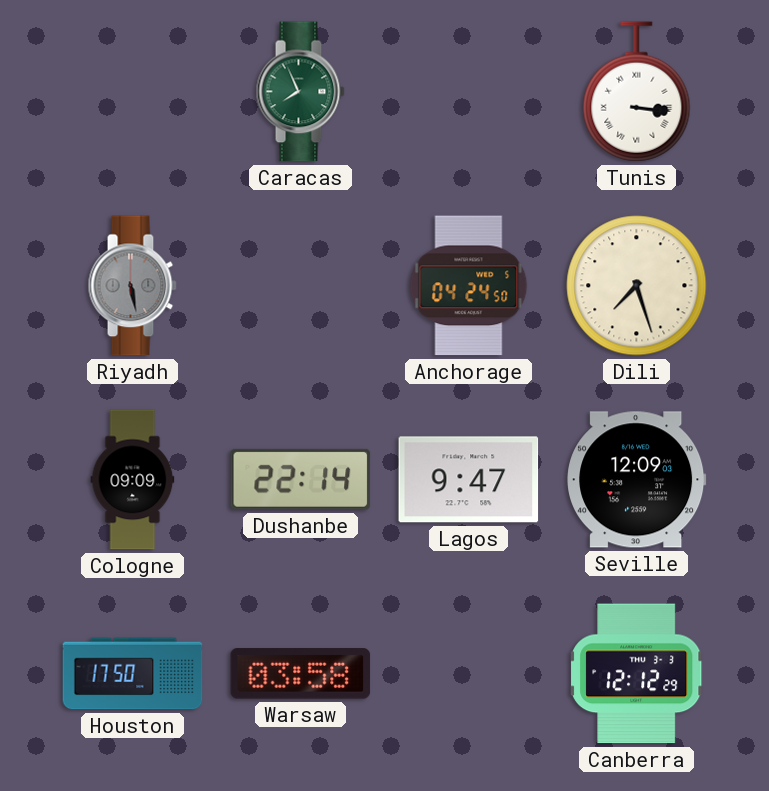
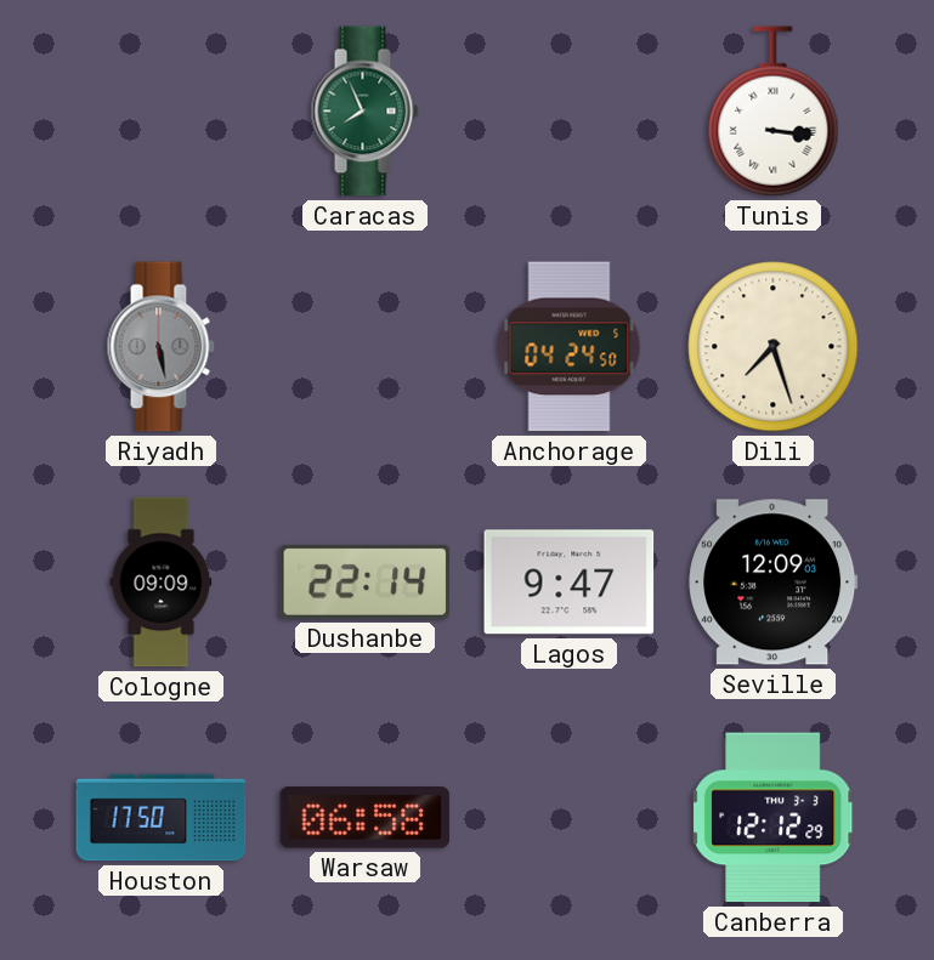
Warsaw: 03:58 -> 06:58 (366, 818)
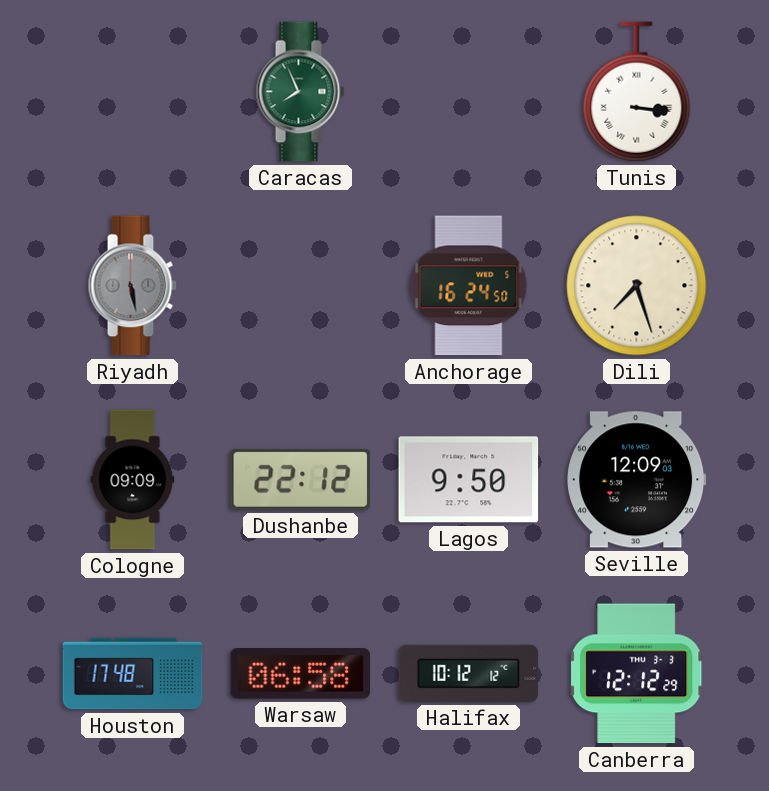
Anchorage: 04:24 -> 16:24 (469, 286)
Dushanbe: 22:14 -> 22:12 (301, 479)
Lagos: 9:47 -> 9:50 (469, 480)
Houston: 17:50 -> 17:48 (133, 674)
Halifax: none -> 10:12 (469, 673)
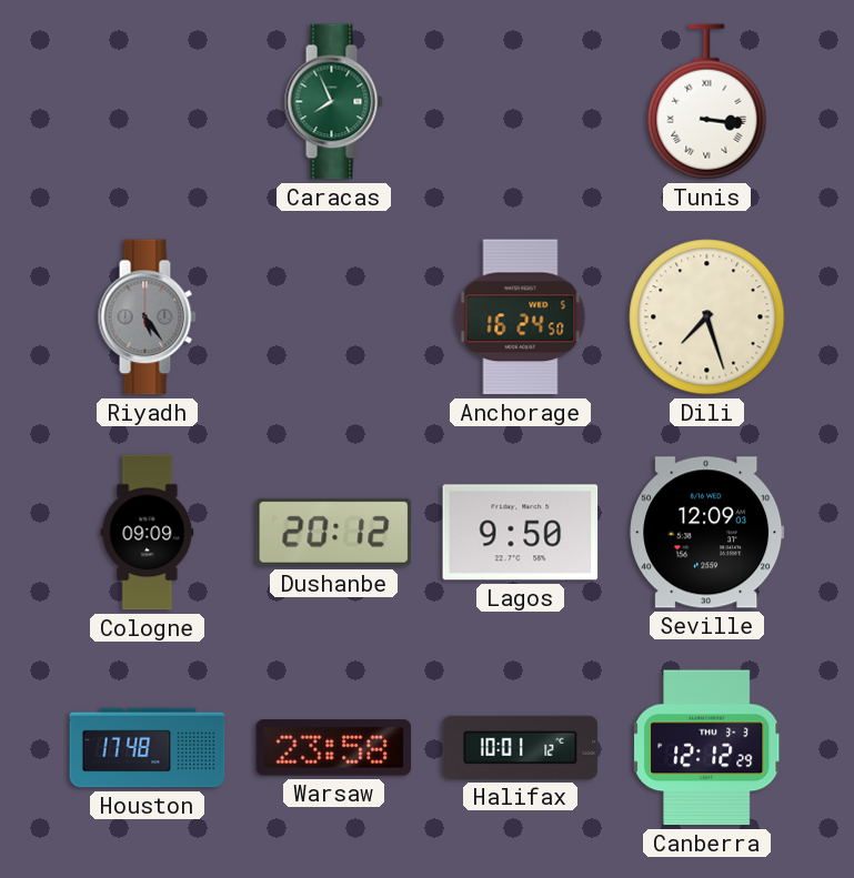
Riyadh: 5:28 -> 5:24 (147, 317)
Dushanbe: 22:12 -> 20:12 (334, 532)
Warsaw: 06:58 -> 23:58 (334, 748)
Halifax: 10:12 -> 10:01 (521, 747)
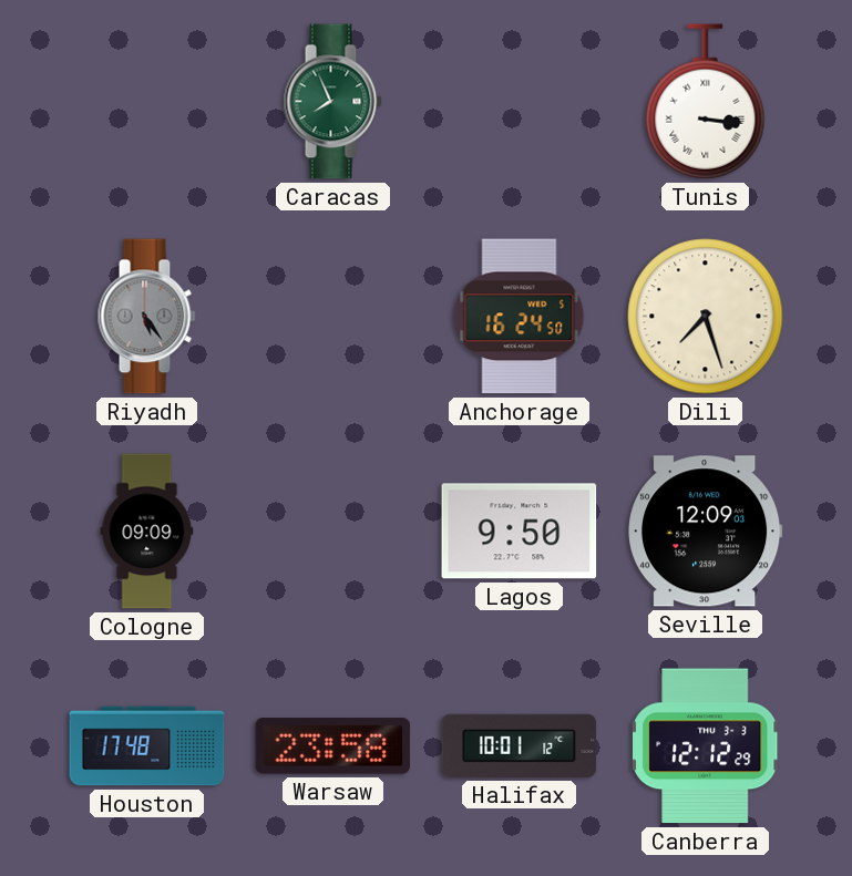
Dushanbe: 20:12 -> none (334, 532)
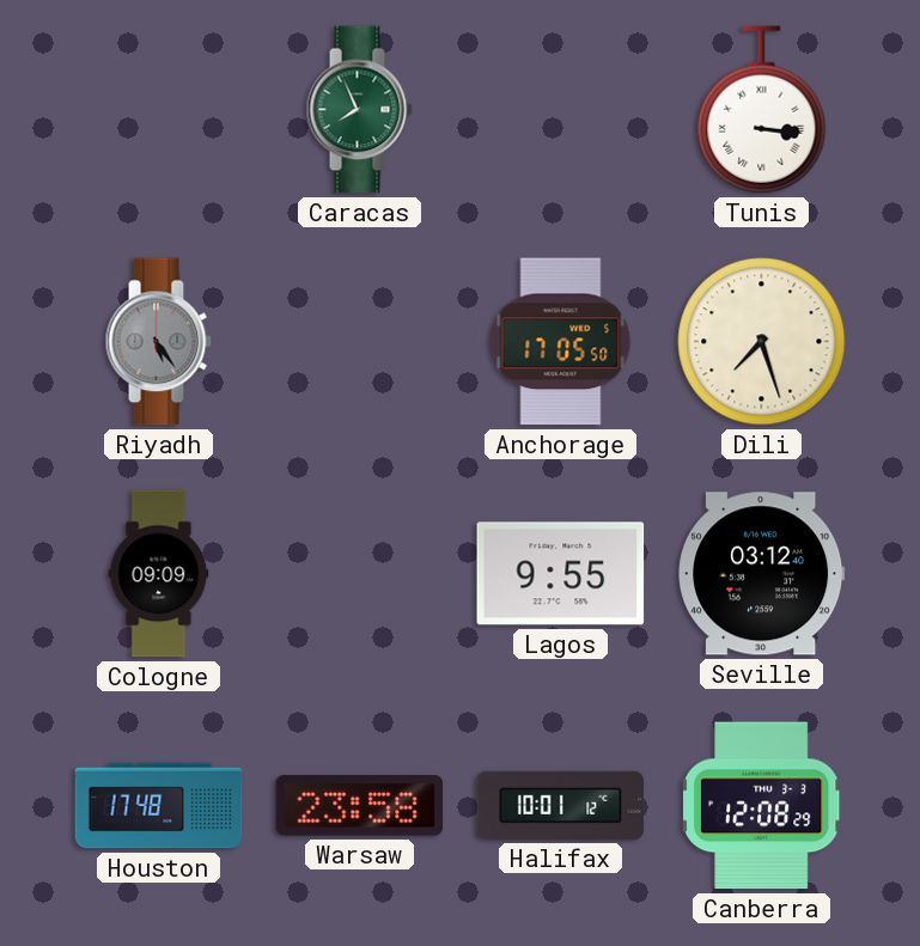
Anchorage: 16:24 -> 17:05 (561, 342)
Lagos: 9:50 -> 9:55 (561, 574)
Seville: 12:09 -> 03:12 (762, 574)
Canberra: 12:12 -> 12:08 (762, 806)
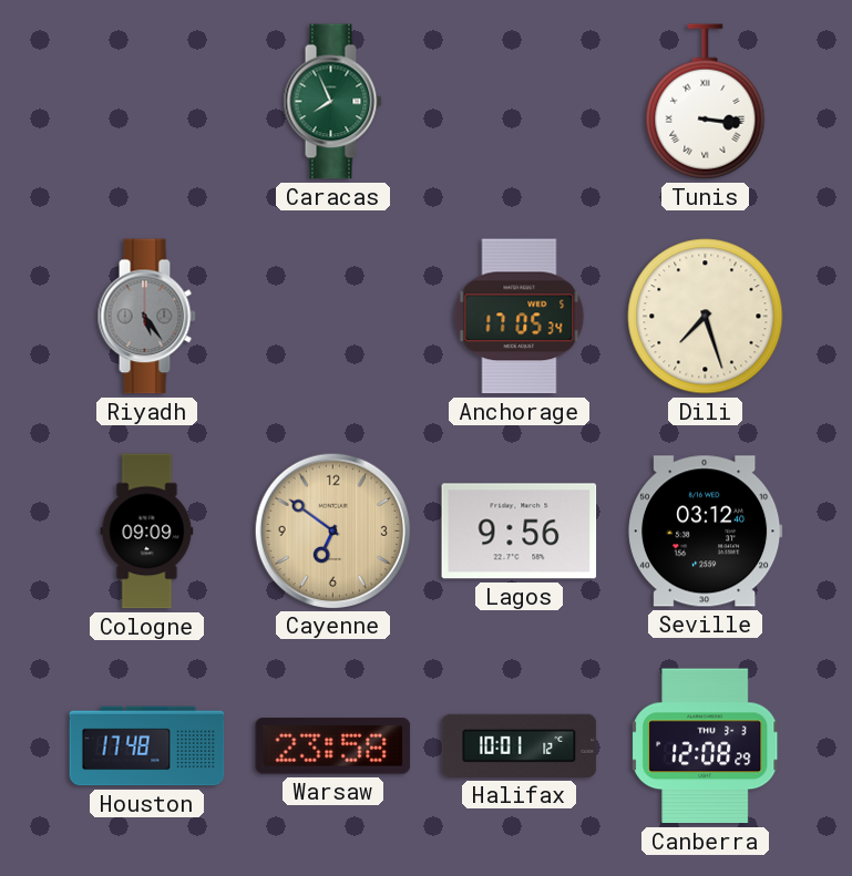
Anchorage: 17:05:50 -> 17:05:34 (520, 317)
Cayenne: none -> 6:51 (332, 530)
Lagos: 9:55 -> 9:56 (520, 532)
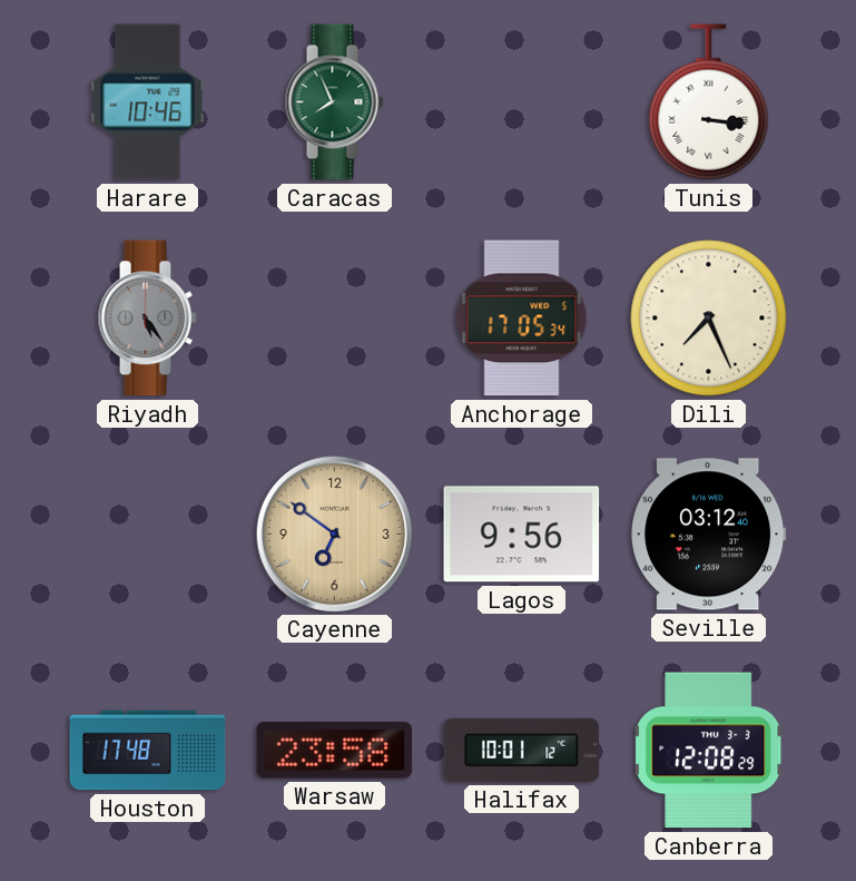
Harare: none -> 10:46 (148, 102)
Dili: 7:27 -> 7:26 (709, 319)
Cologne: 09:09 -> none (147, 532)
